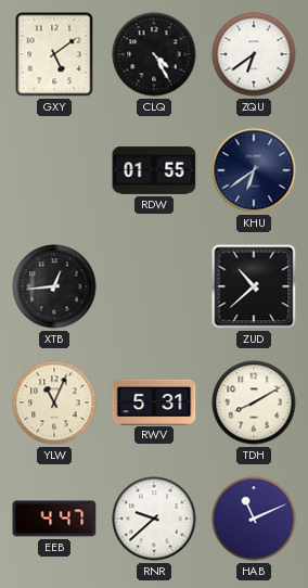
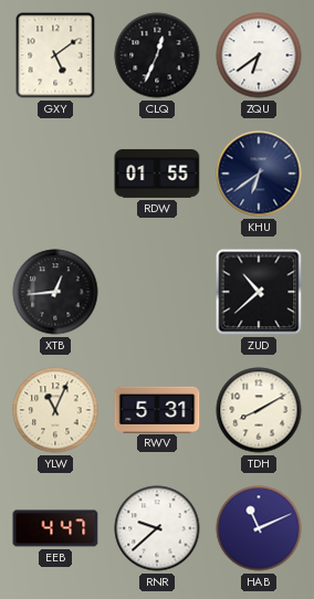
CLQ: 4:25 -> 12:34 (157, 55)
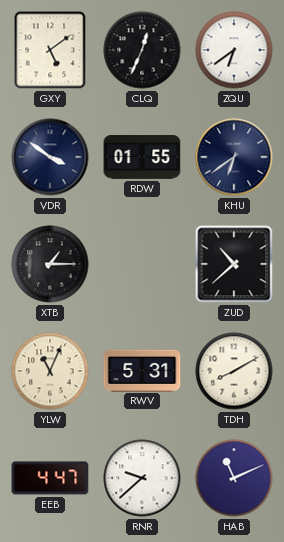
VDR: none -> 3:51 (50, 157)
XTB: 12:44 -> 1:15 (50, 264)
